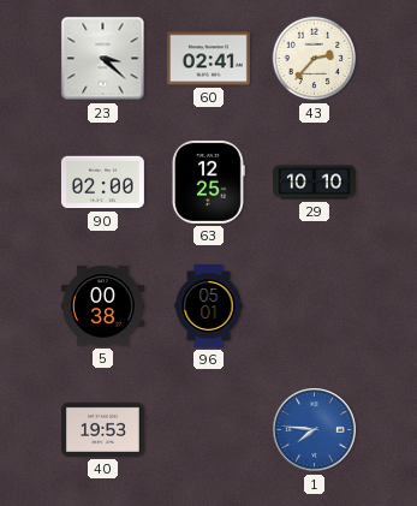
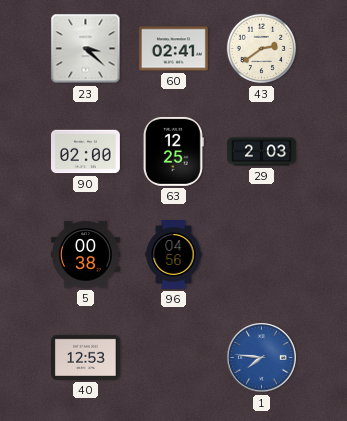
43: 2:37 -> 2:39 (262, 49)
29: 10:10 -> 2:03 (261, 152)
96: 05:01 -> 04:56 (174, 255)
40: 19:53 -> 12:53 (85, 357)
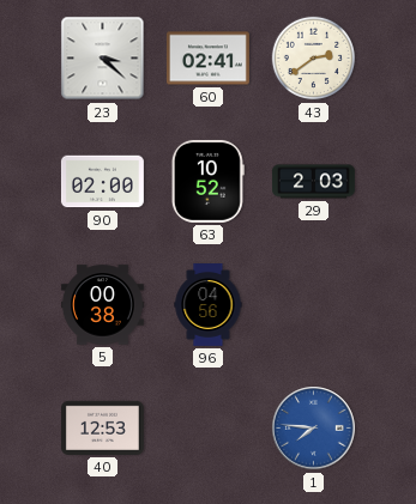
63: 12:25 -> 10:52 (207, 181)
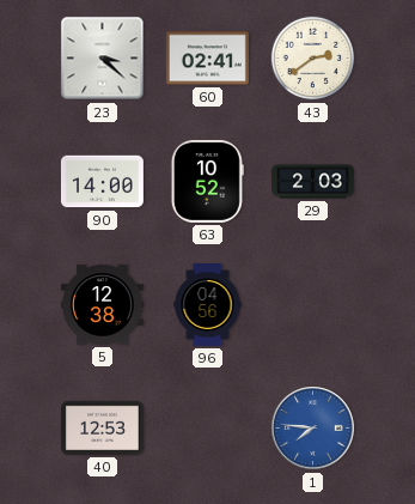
90: 02:00 -> 14:00 (102, 182)
5: 00:38 -> 12:38 (102, 305)
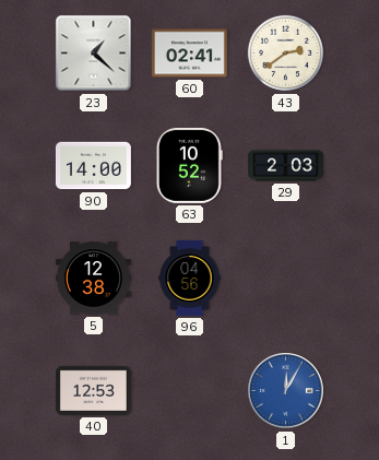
23: 3:22 -> 1:22 (94, 54)
1: 7:46 -> 12:05 (286, 391)
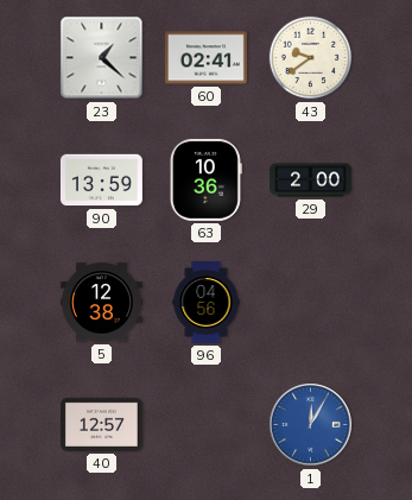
43: 2:39 -> 9:39 (311, 58)
90: 14:00 -> 13:59 (101, 181)
63: 10:52 -> 10:36 (205, 179)
29: 2:03 -> 2:00 (310, 181)
40: 12:53 -> 12:57 (101, 424)
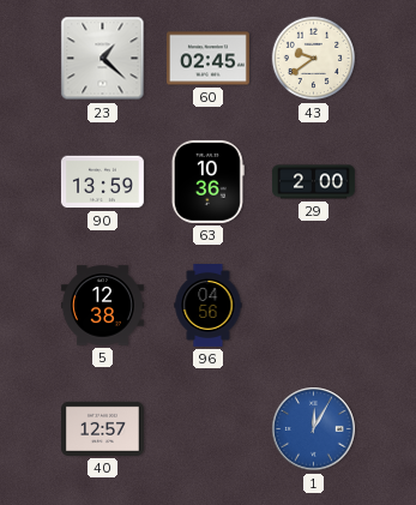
60: 02:41 -> 02:45 (207, 59)
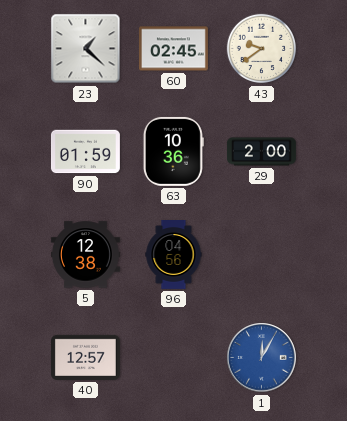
90: 13:59 -> 01:59 (85, 152)
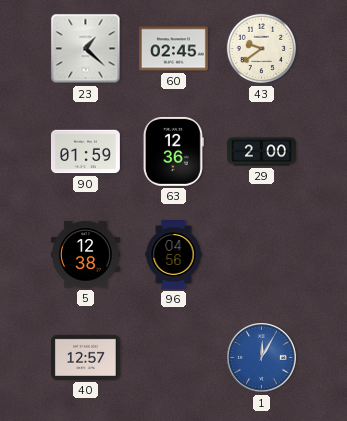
63: 10:36 -> 12:36 (173, 151)
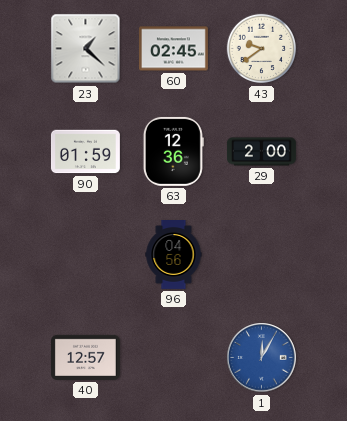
5: 12:38 -> none (85, 255)
